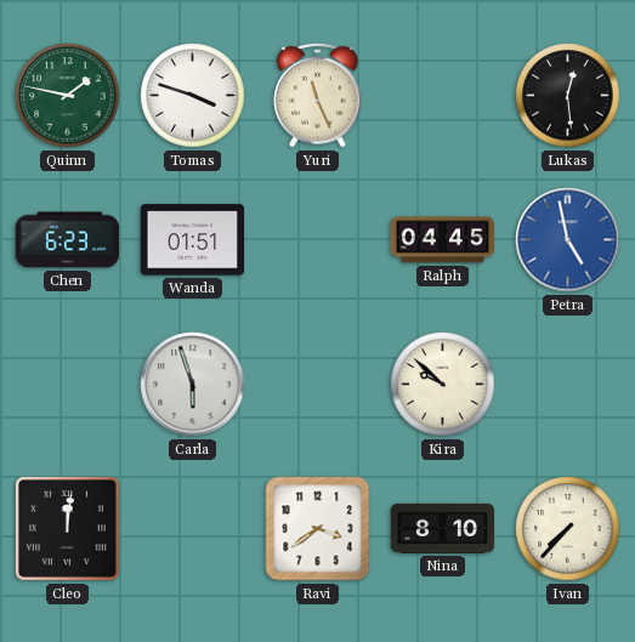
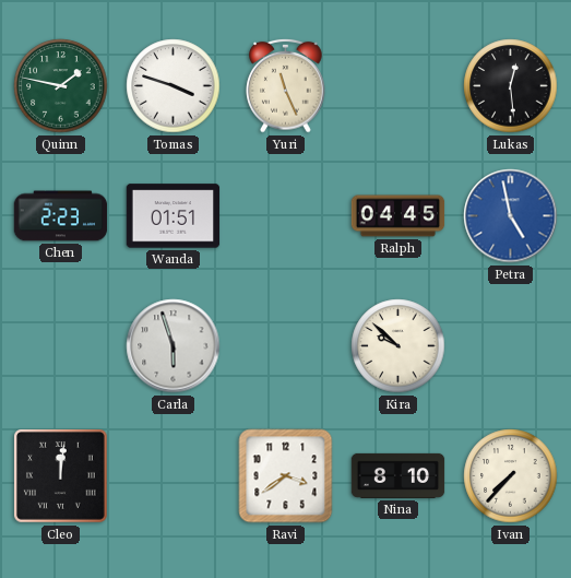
Chen: 6:23 -> 2:23 (61, 216)
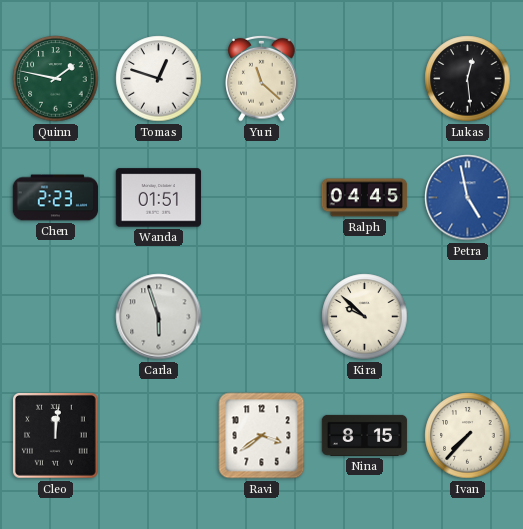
Tomas: 3:48 -> 12:48 (159, 79)
Yuri: 11:26 -> 11:22 (262, 78)
Nina: 8:10 -> 8:15 (365, 435)
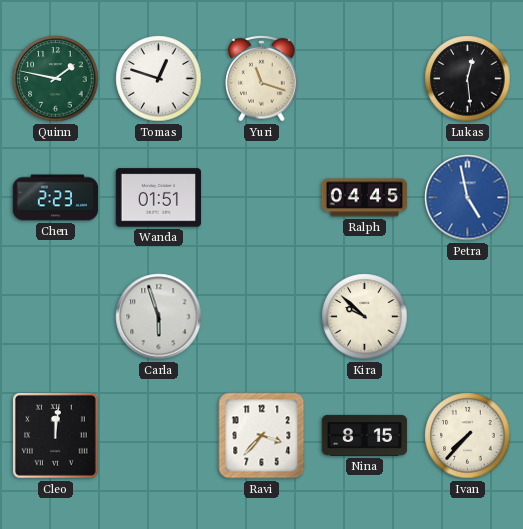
Yuri: 11:22 -> 11:18 (262, 78)
Ravi: 3:39 -> 3:37 (262, 436)
